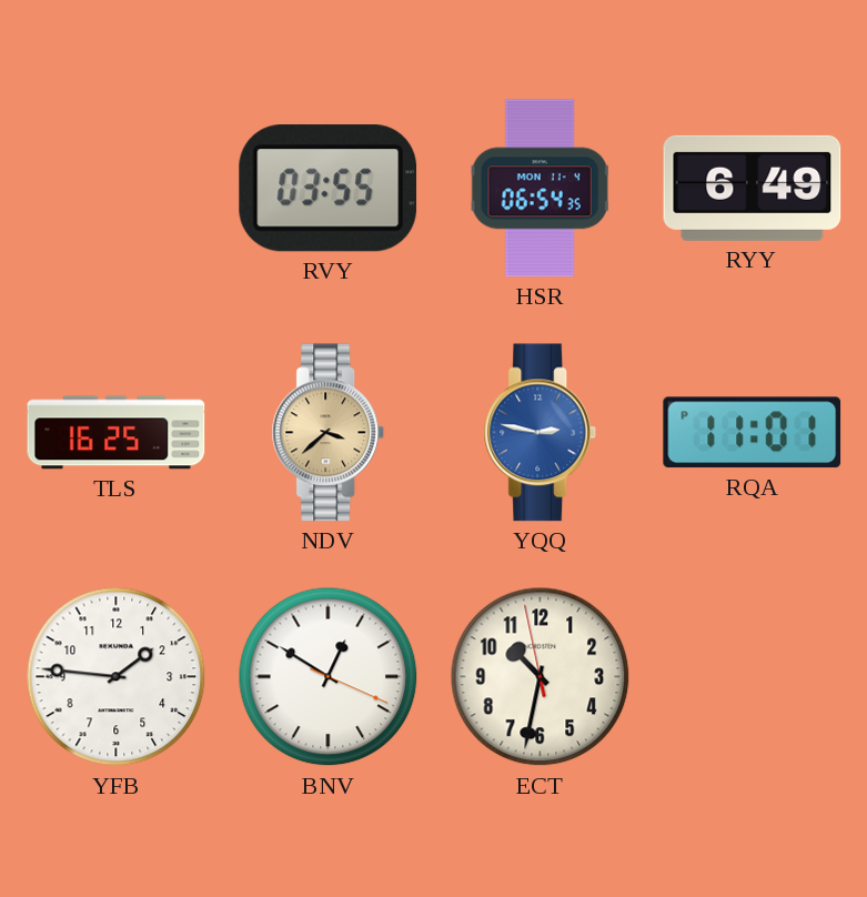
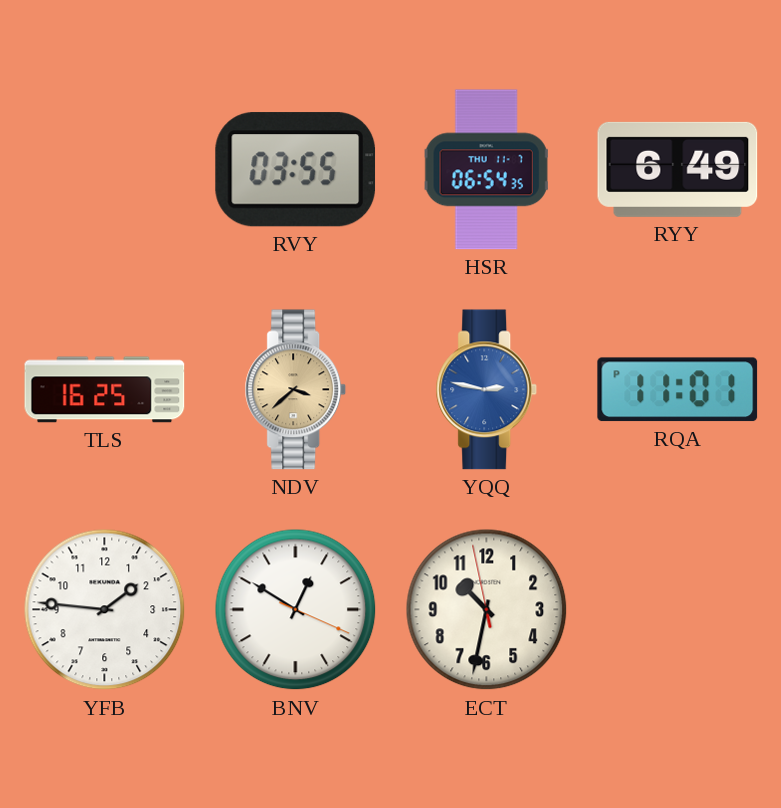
HSR date: MON 11-4 -> THU 11-7 (487, 170)
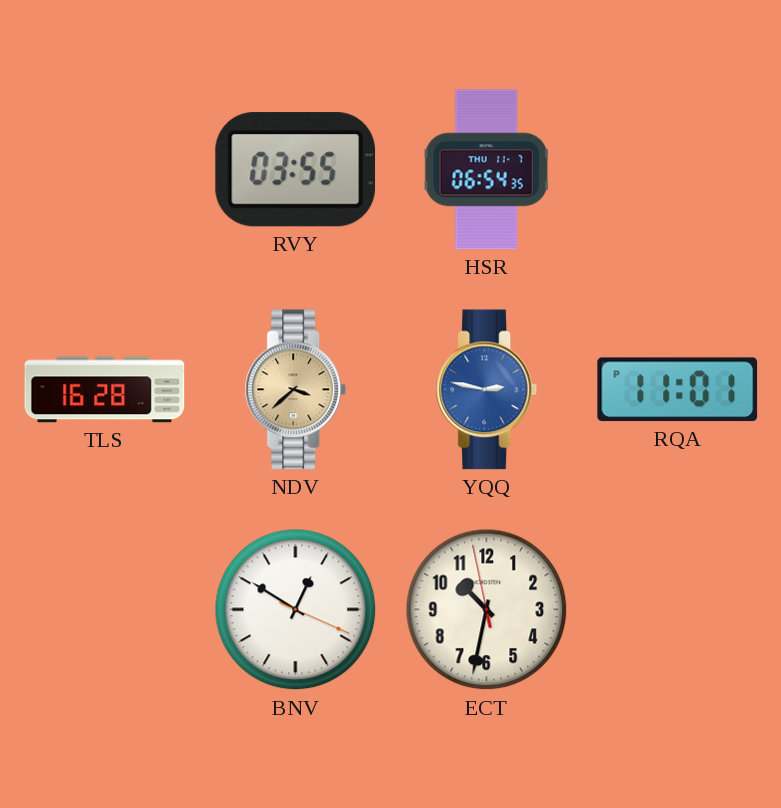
RYY: 6:49 -> none (678, 169)
TLS: 16:25 -> 16:28 (105, 390)
YFB: 1:46 -> none (105, 610)
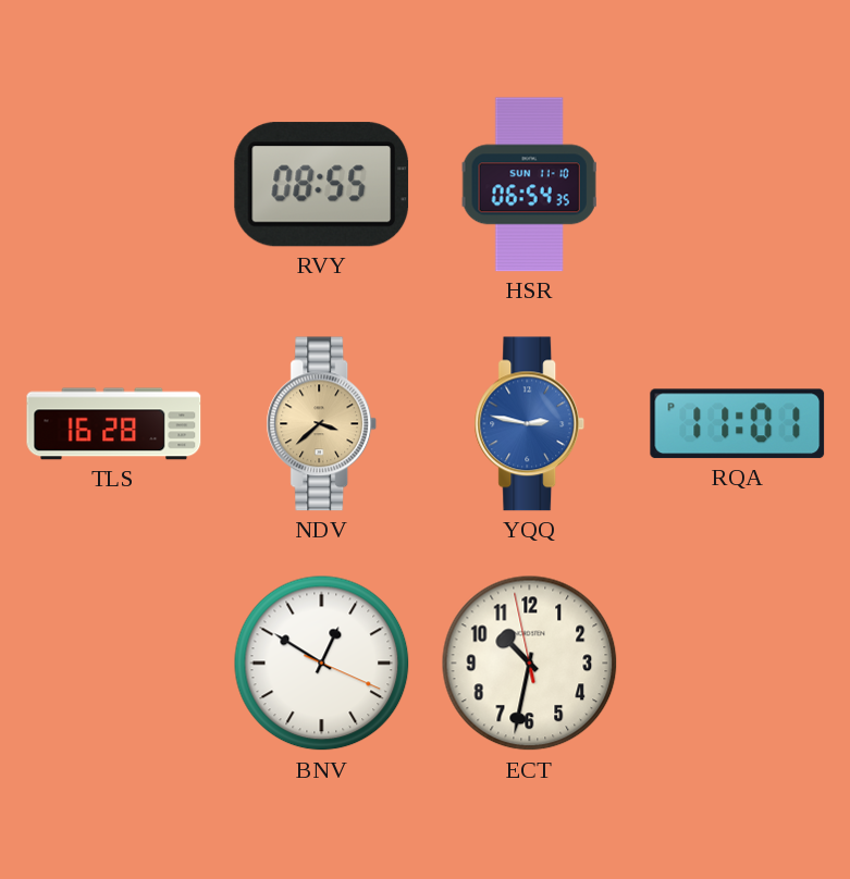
RVY: 03:55 -> 08:55 (322, 185)
HSR date: THU 11-7 -> SUN 11-10 (530, 185)
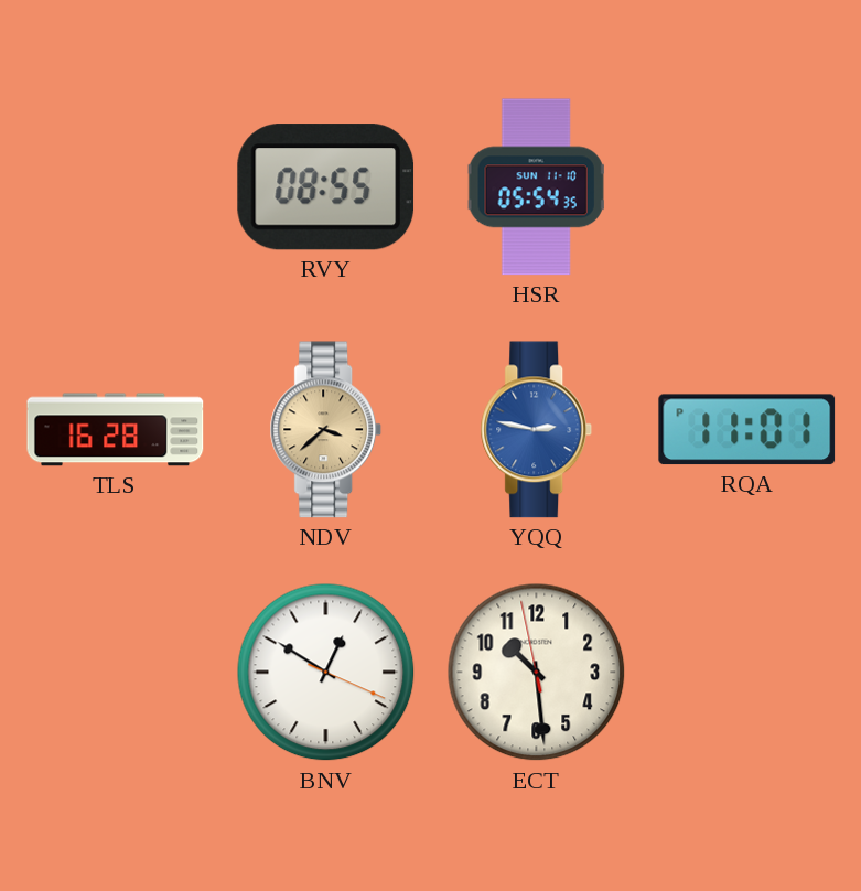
HSR: 06:54 -> 05:54 (537, 187)
ECT: 10:31 -> 10:28 (537, 673)
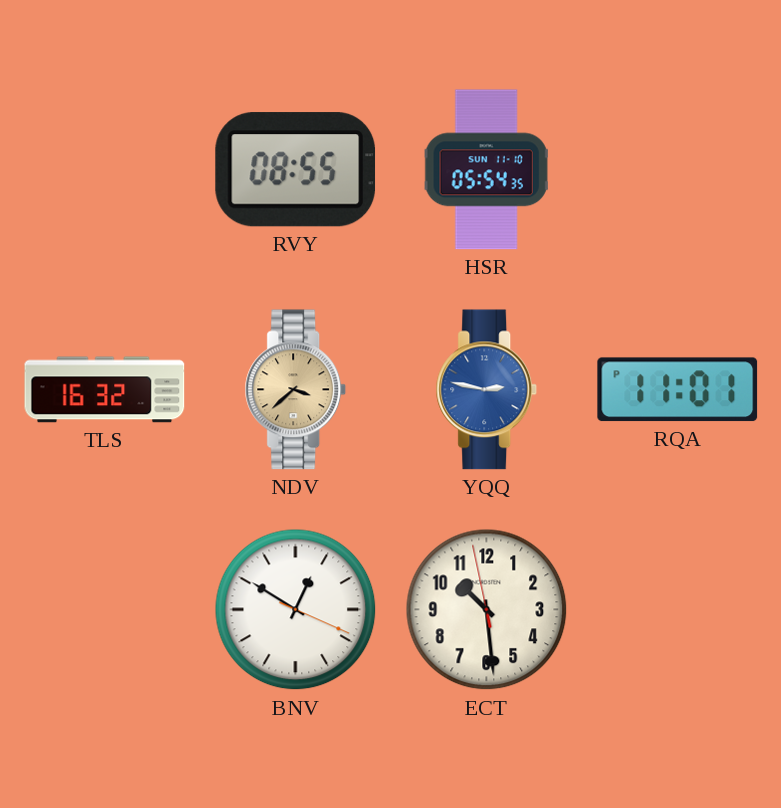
TLS: 16:28 -> 16:32 (105, 390)
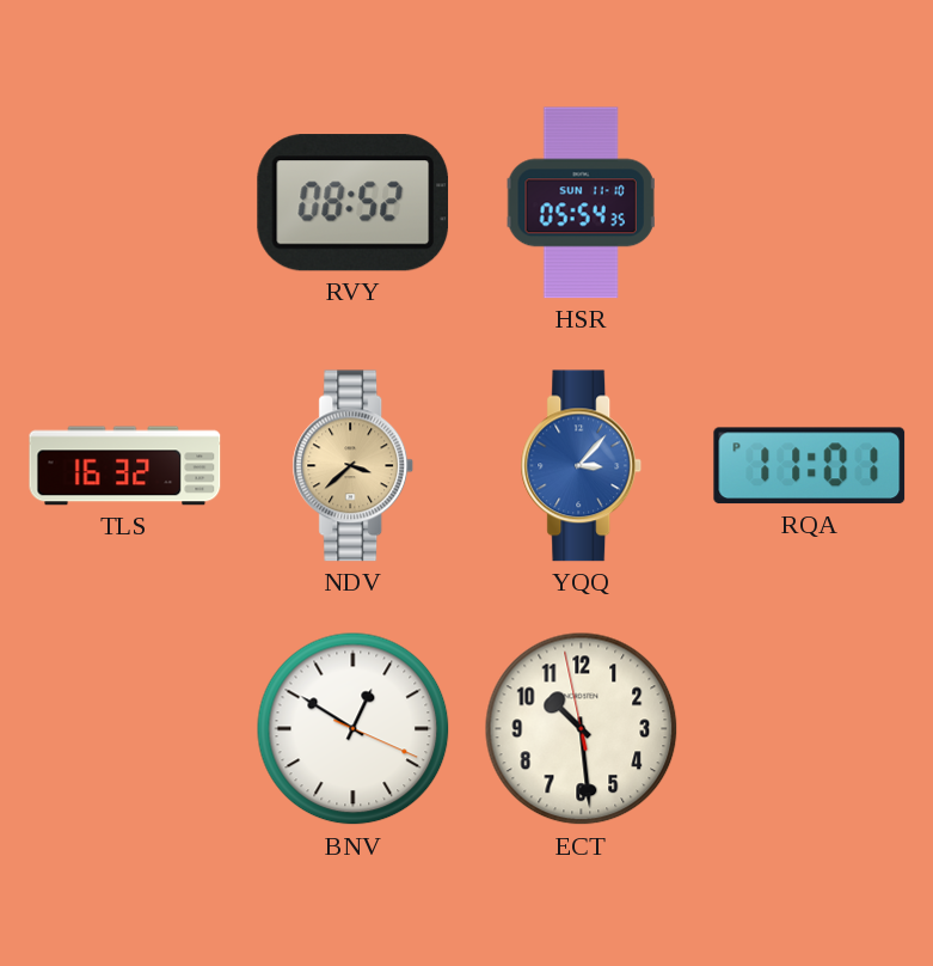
RVY: 08:55 -> 08:52 (354, 203)
YQQ: 2:47 -> 3:07 (582, 466)
